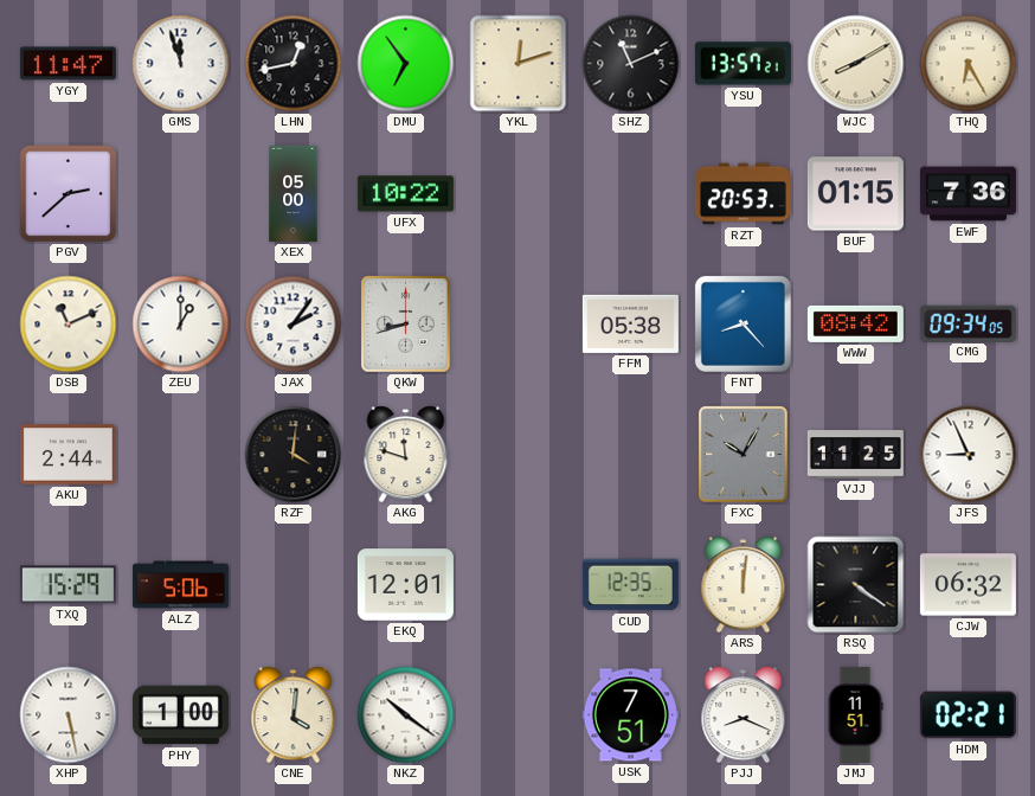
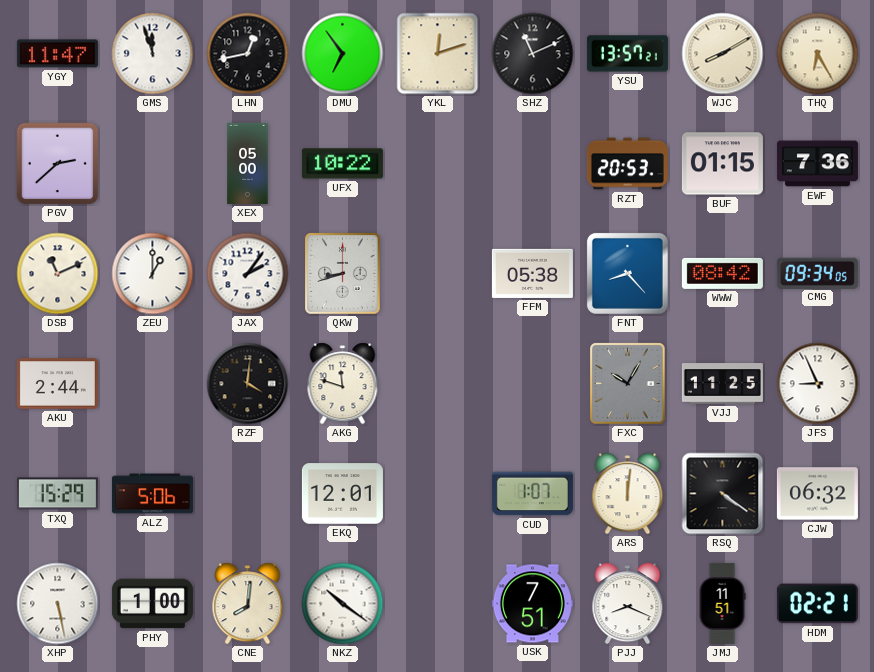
CUD: 12:35 -> 1:07 (532, 494)
CNE: 4:01 -> 8:01 (248, 604)
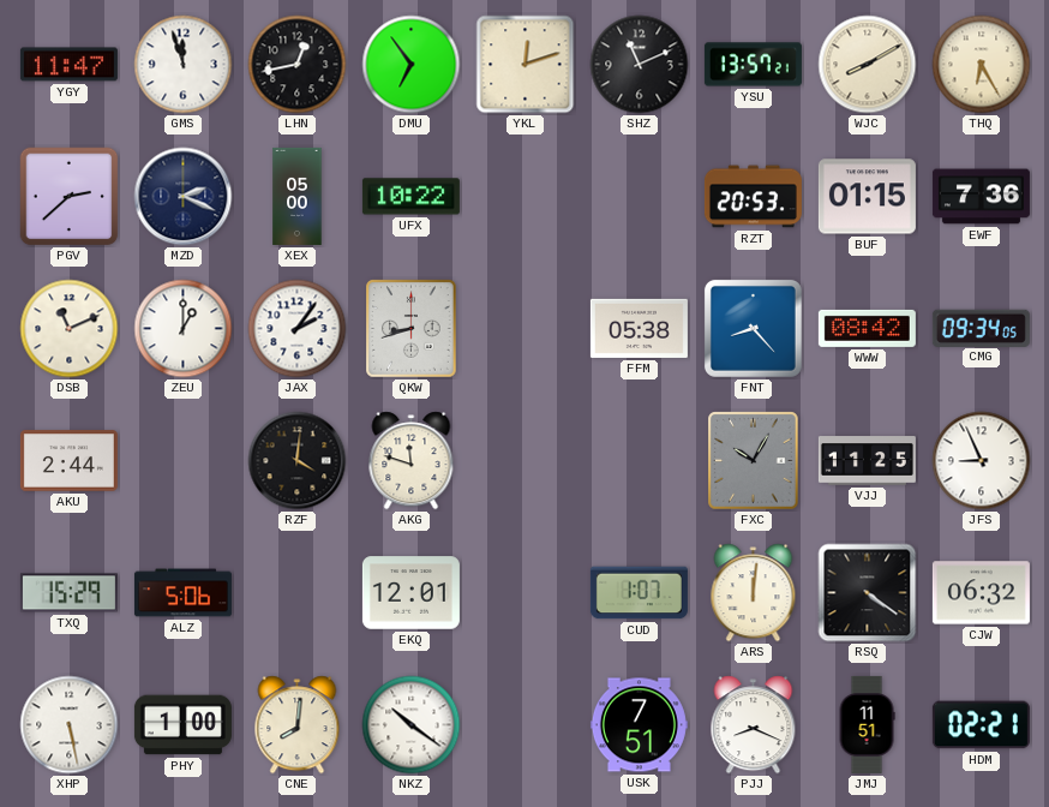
MZD: none -> 2:19 (184, 197)
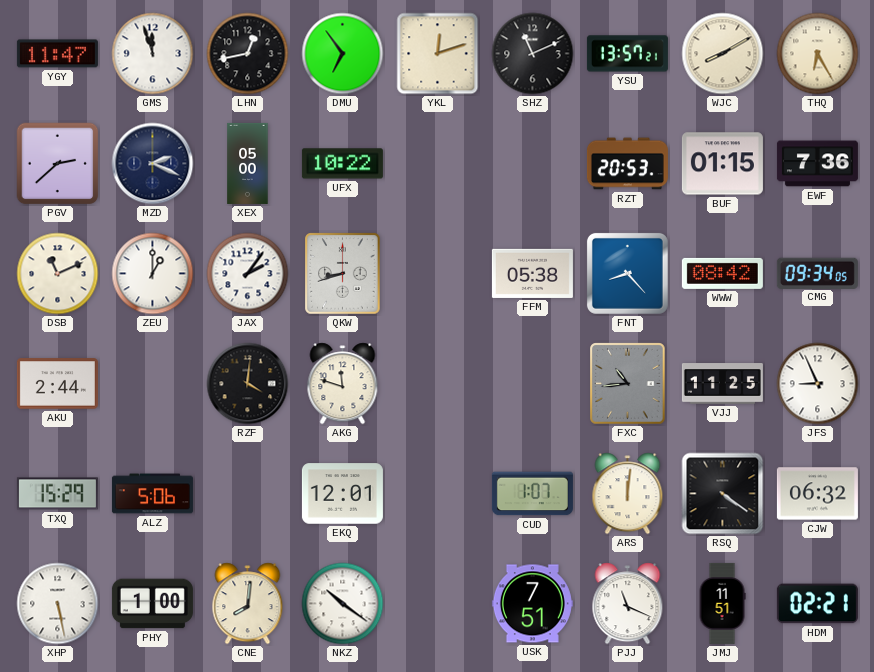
FXC: 10:05 -> 10:44 (628, 384)
PJJ: 8:19 -> 11:19 (628, 604)
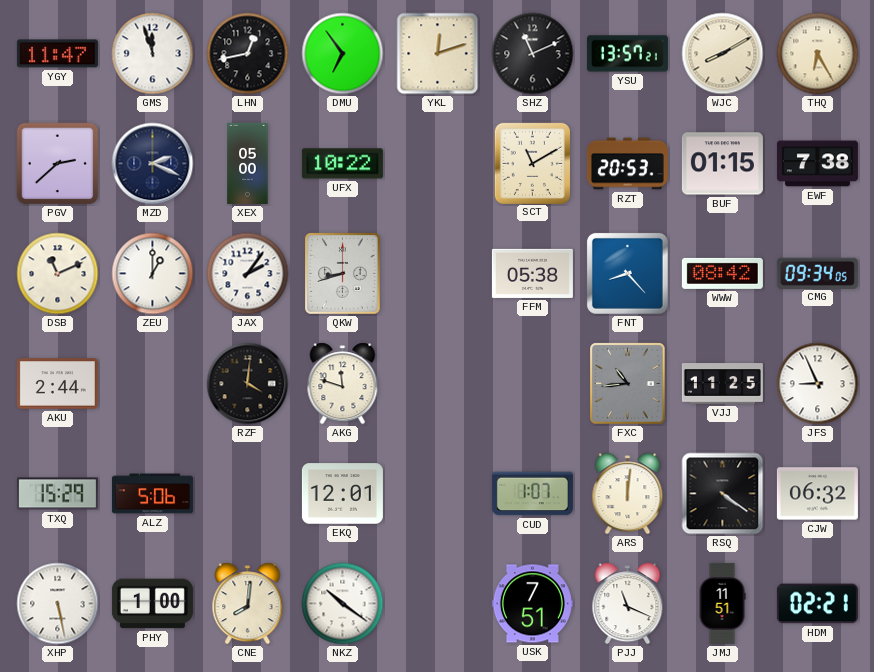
SCT: none -> 11:10 (532, 163)
EWF: 7:36 -> 7:38 (817, 164)
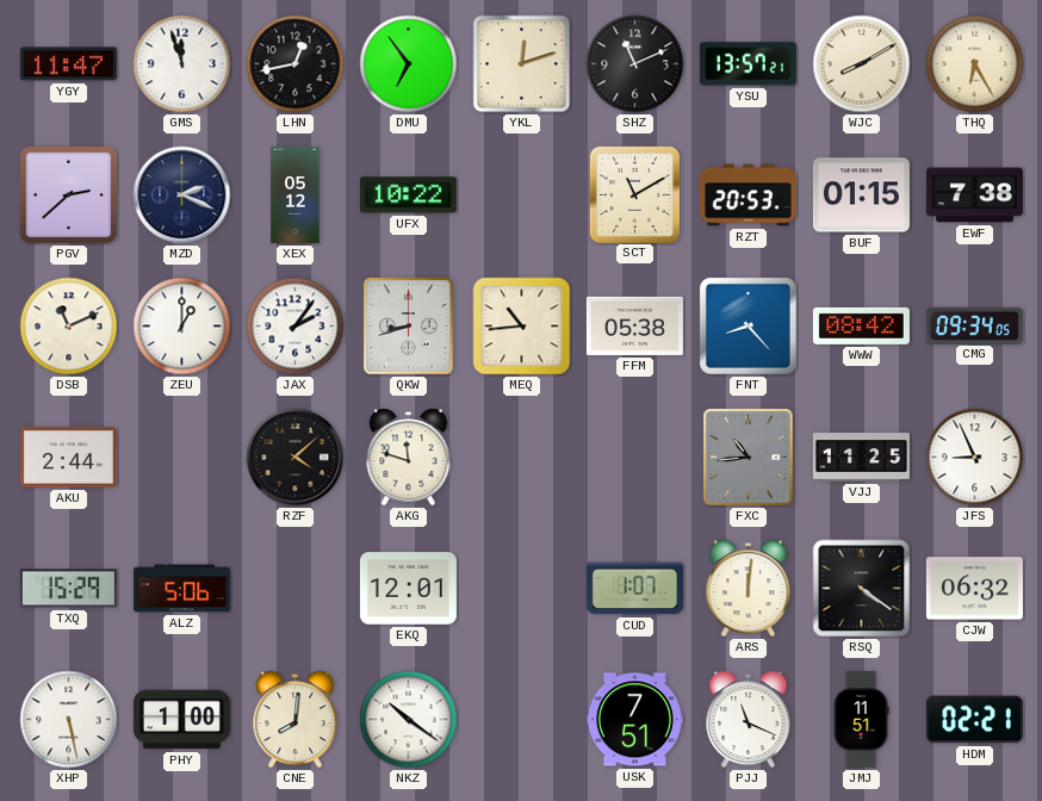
XEX: 05:00 -> 05:12 (296, 194)
MEQ: none -> 10:44 (522, 327)
RZF: 4:01 -> 4:08 (296, 458)
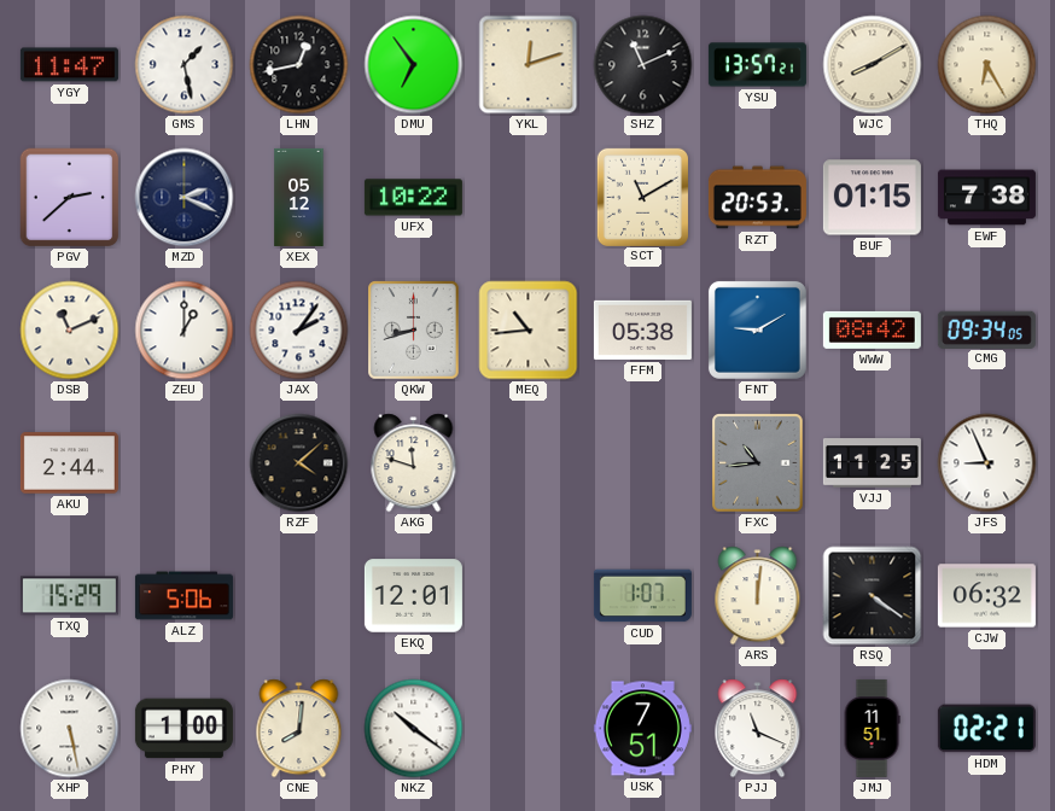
GMS: 11:57 -> 1:28 (185, 65)
FNT: 8:23 -> 9:10 (757, 329)
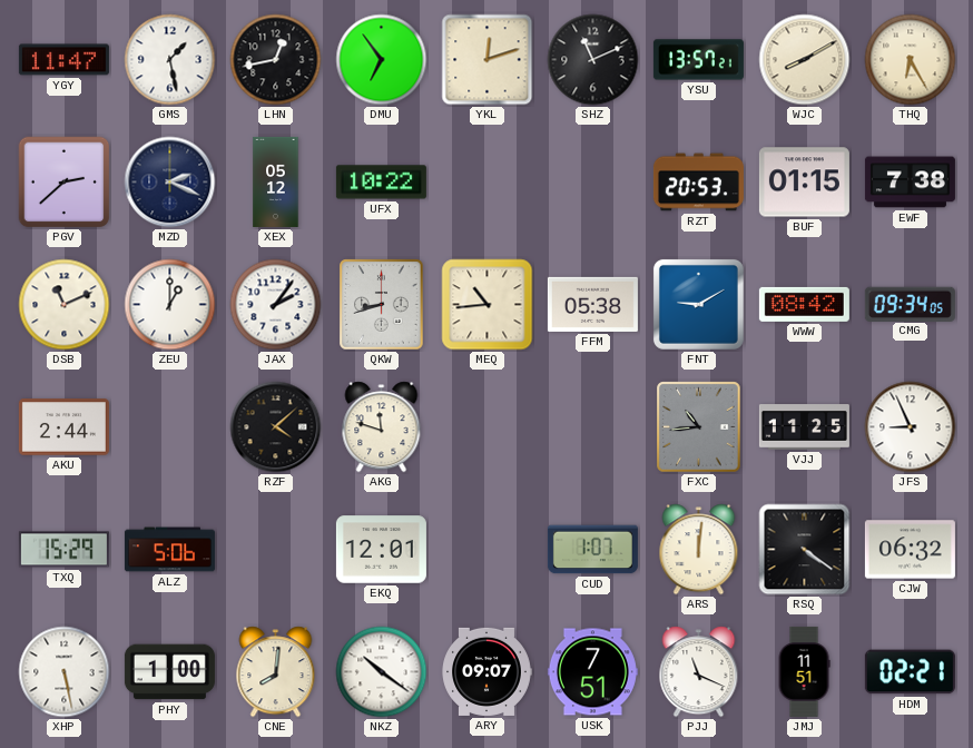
SCT: 11:10 -> none (642, 197)
ARY: none -> 09:07 (486, 671)
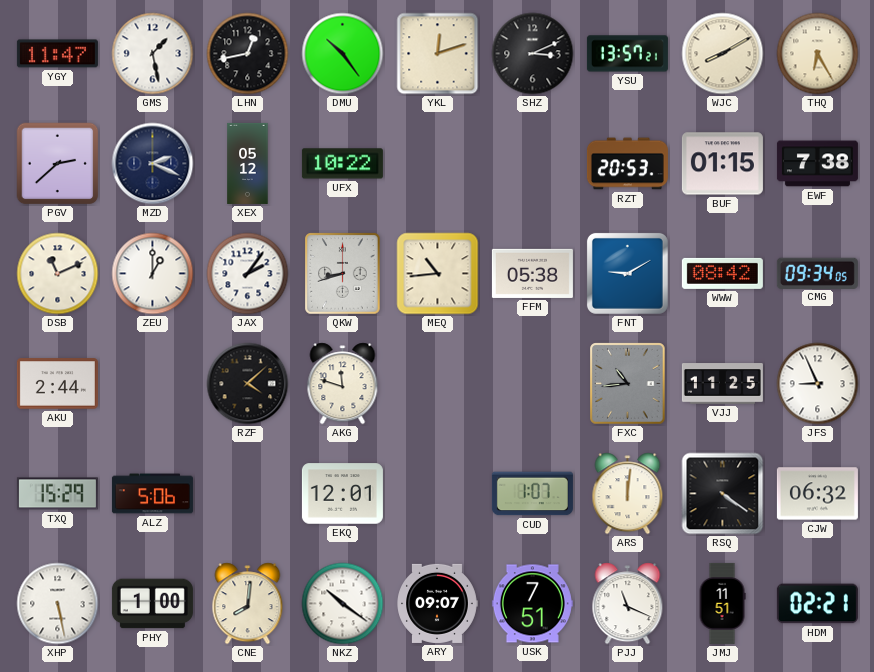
DMU: 6:54 -> 10:24 (343, 54)
SHZ: 11:11 -> 3:11 (533, 54)
